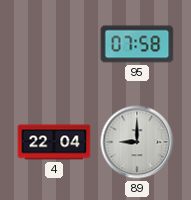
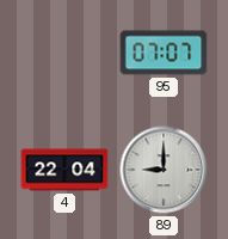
95: 07:58 -> 07:07 (164, 53)
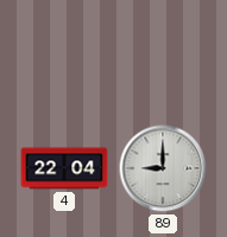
95: 07:07 -> none (164, 53)
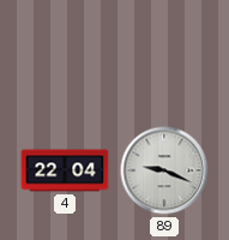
89: 9:00 -> 9:19 (164, 170)
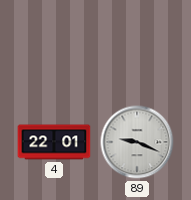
4: 22:04 -> 22:01 (54, 142)
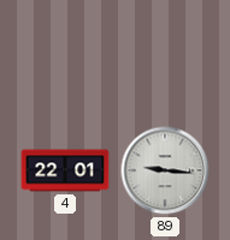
89: 9:19 -> 9:16 (165, 170)
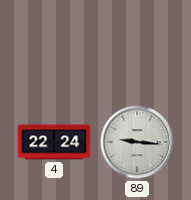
4: 22:01 -> 22:24 (54, 142)
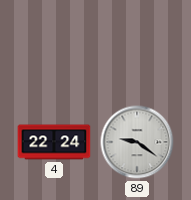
89: 9:16 -> 9:21 (137, 142)
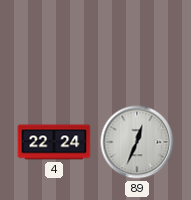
89: 9:21 -> 12:34 (137, 142)
